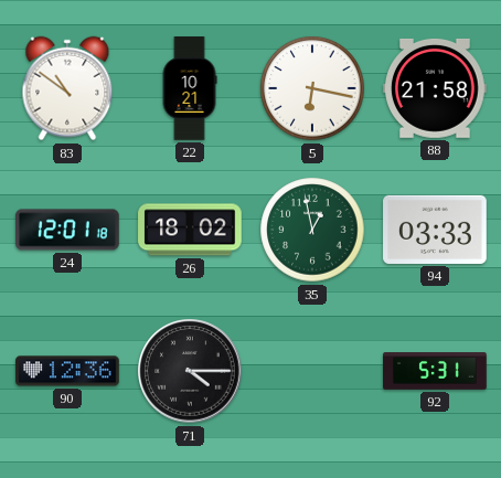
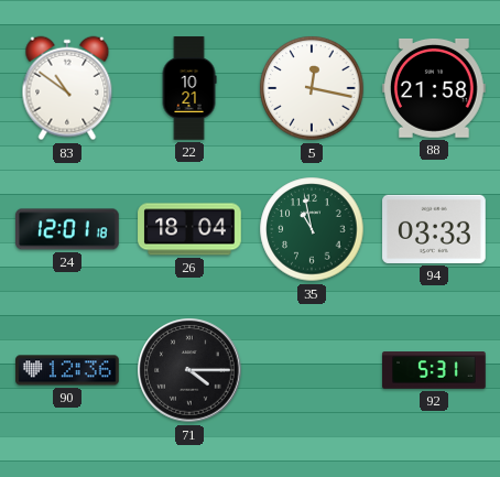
5: 6:17 -> 12:17 (312, 88)
26: 18:02 -> 18:04 (189, 229)
35: 12:58 -> 10:58 (312, 229)
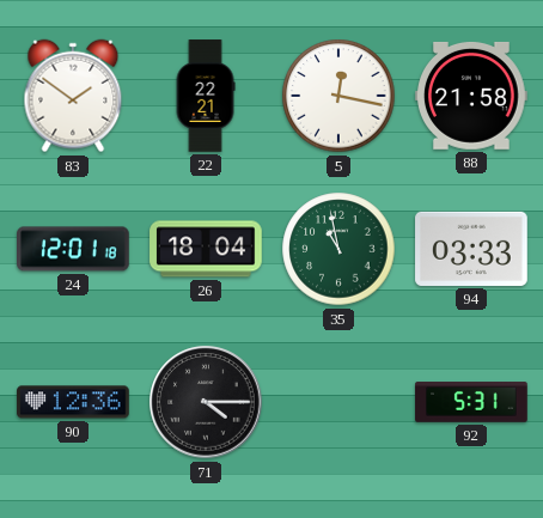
83: 10:51 -> 1:51 (73, 96)
22: 10:21 -> 22:21 (206, 96)
